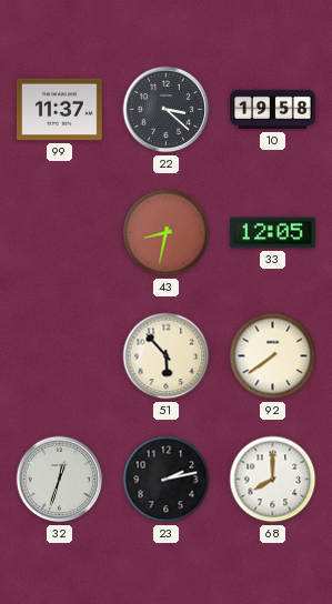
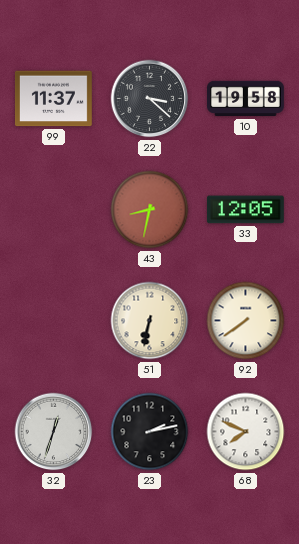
51: 5:53 -> 6:32 (150, 321)
68: 8:00 -> 7:49 (246, 432)
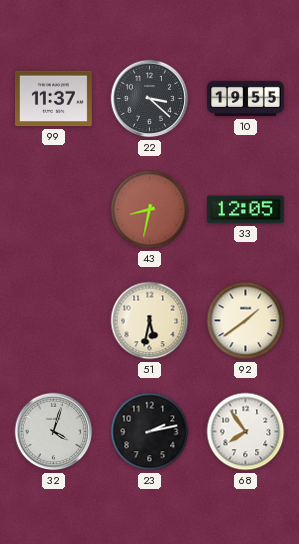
10: 19:58 -> 19:55 (246, 99)
51: 6:32 -> 5:32 (150, 321)
92: 7:39 -> 1:39 (246, 321)
32: 12:33 -> 4:03 (54, 432)
68: 7:49 -> 7:54 (246, 432)
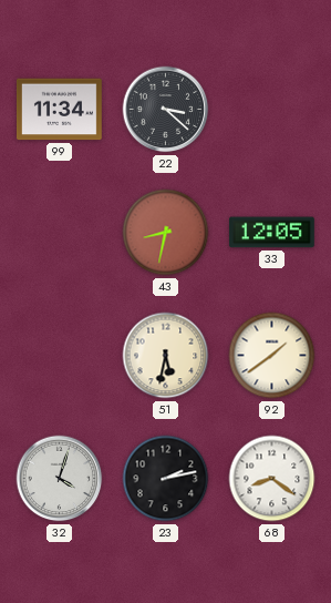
99: 11:37 -> 11:34 (60, 110)
10: 19:55 -> none (246, 99)
68: 7:54 -> 8:21 (272, 479)
